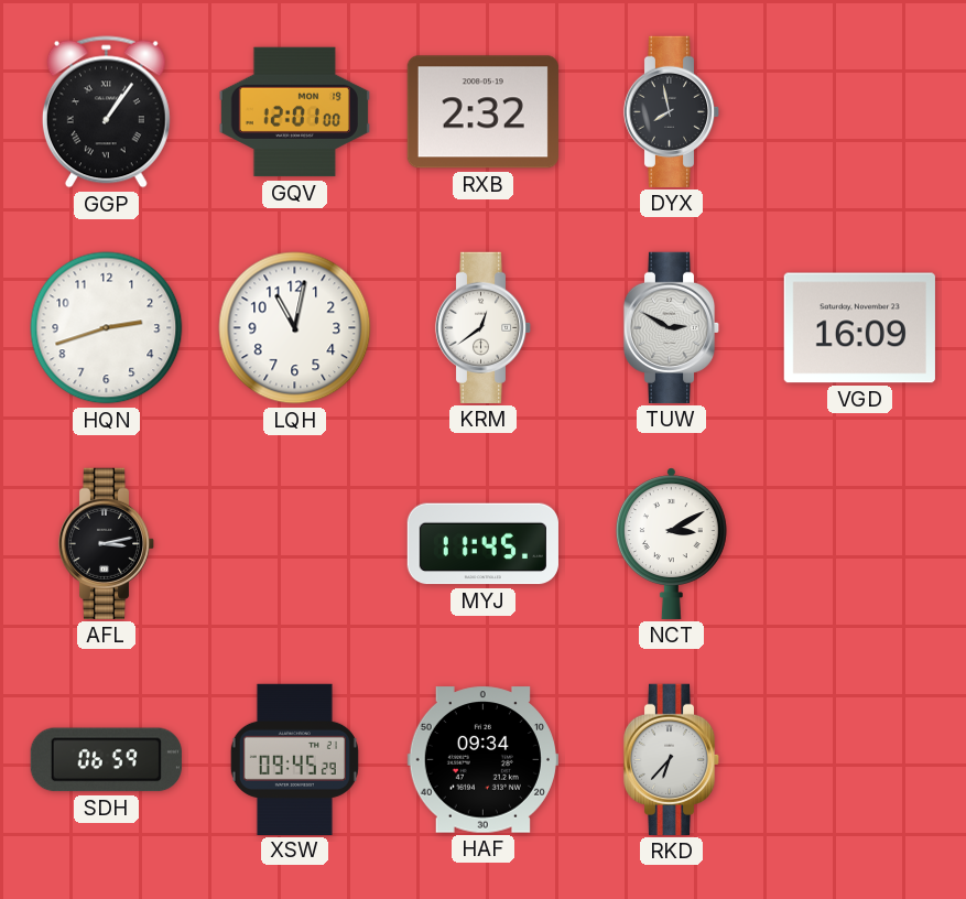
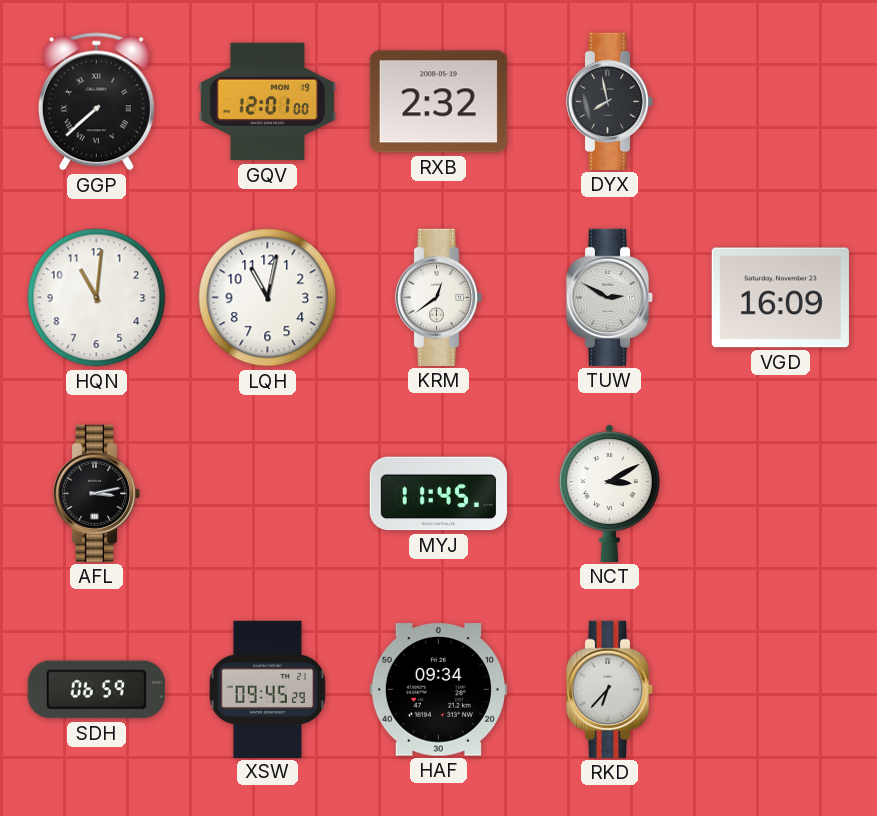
GGP: 1:06 -> 7:38 (96, 102)
HQN: 2:42 -> 11:01 (97, 298)
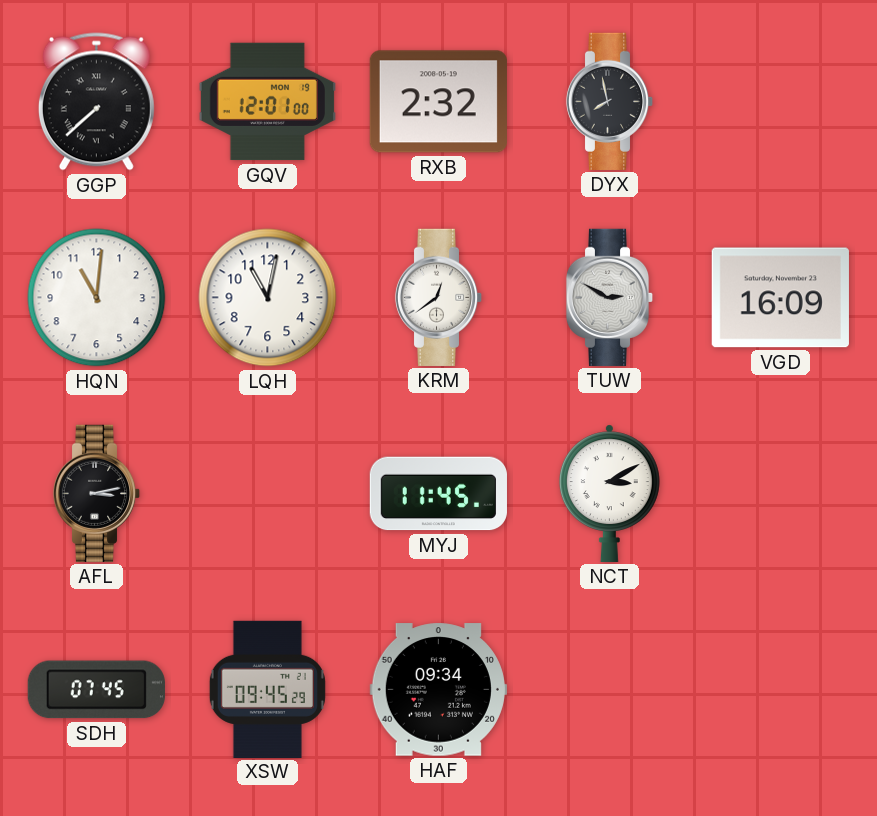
SDH: 06:59 -> 07:45 (96, 690)
RKD: 6:37 -> none (610, 689)
